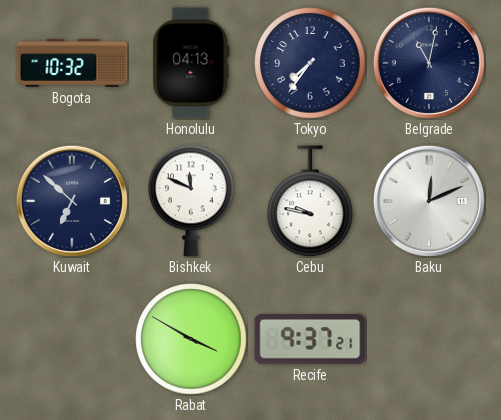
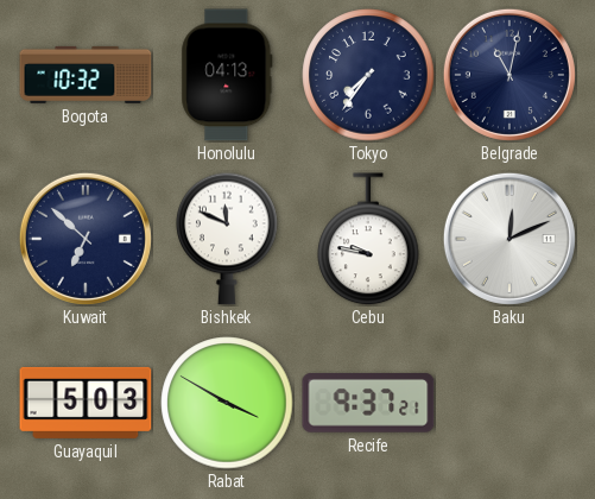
Guayaquil: none -> 5:03 (86, 403)
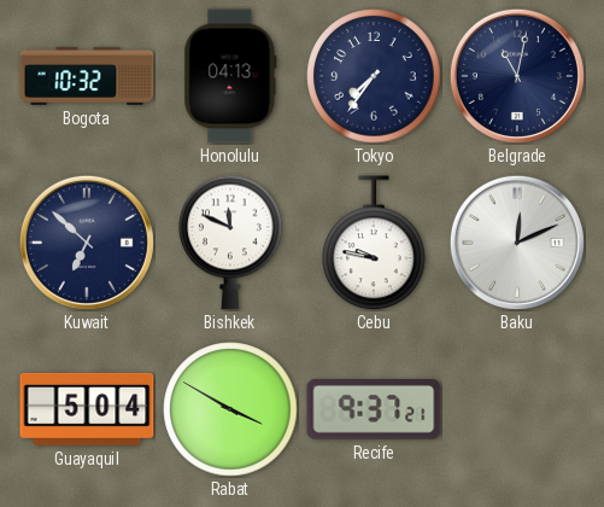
Guayaquil: 5:03 -> 5:04 (87, 409)
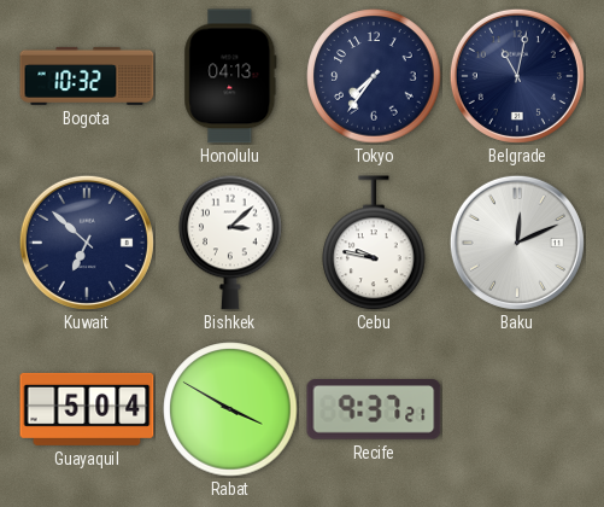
Bishkek: 11:49 -> 3:08 (230, 243)
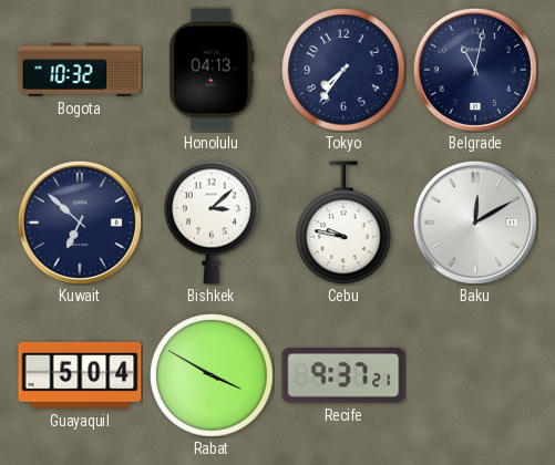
Baku: 12:11 -> 12:10 (475, 223)
